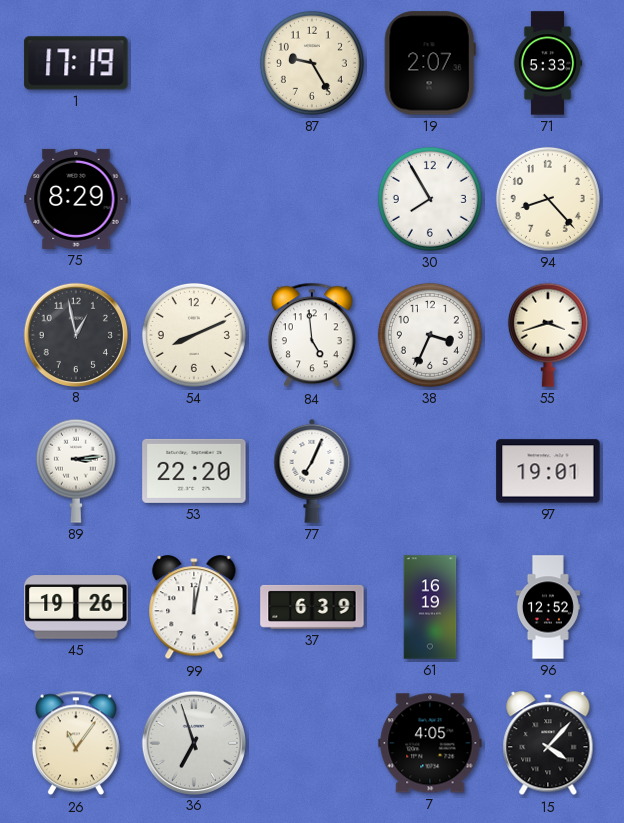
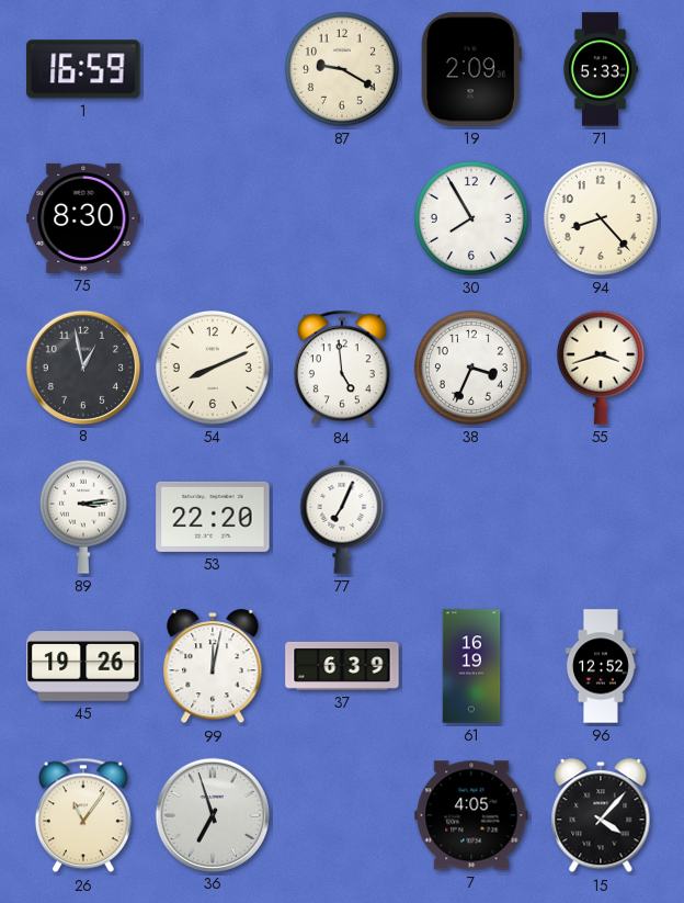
1: 17:19 -> 16:59 (83, 69)
87: 9:25 -> 9:20 (342, 69)
19: 2:07 -> 2:09 (471, 69)
75: 8:29 -> 8:30 (83, 218)
97: 19:01 -> none (548, 471)
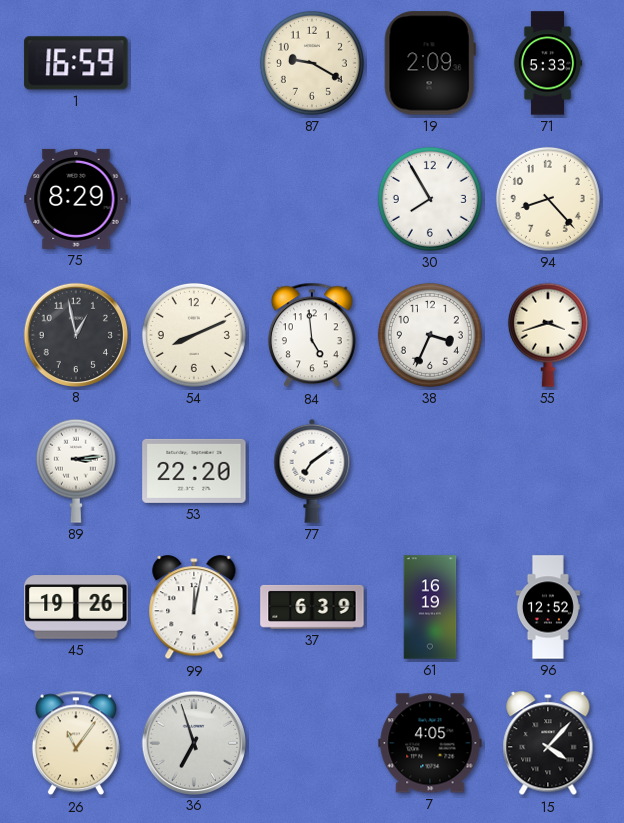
75: 8:30 -> 8:29 (76, 199)
77: 7:04 -> 7:09 (312, 471)
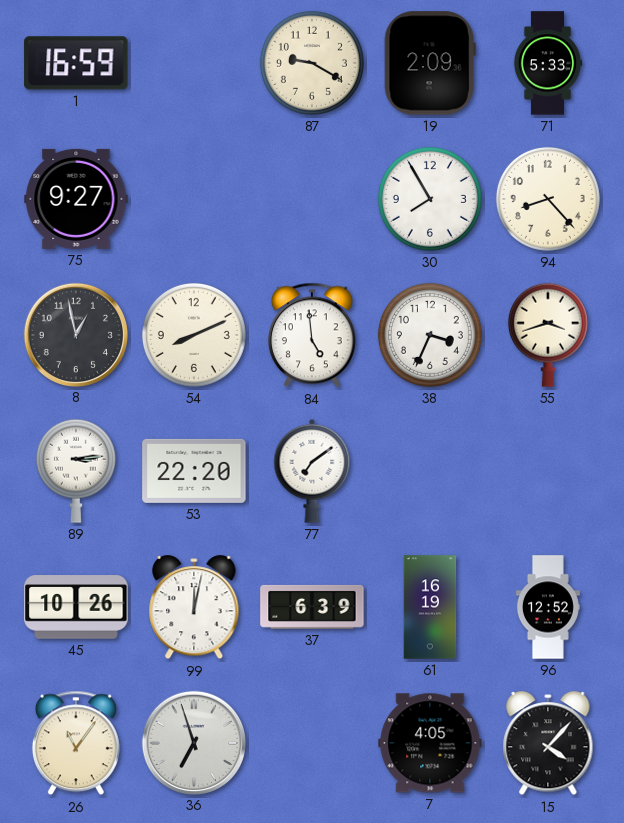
75: 8:29 -> 9:27 (76, 199)
45: 19:26 -> 10:26 (76, 607)
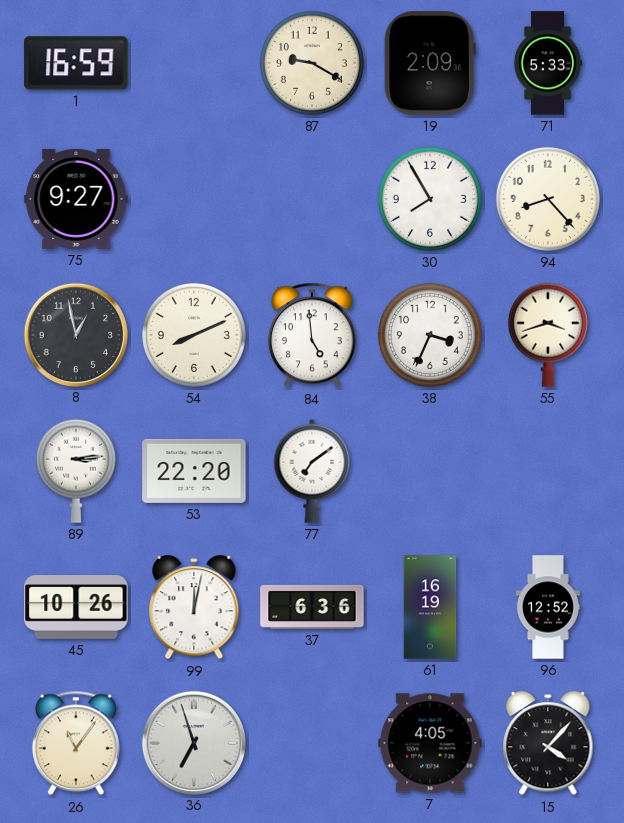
37: 6:39 -> 6:36 (312, 607)
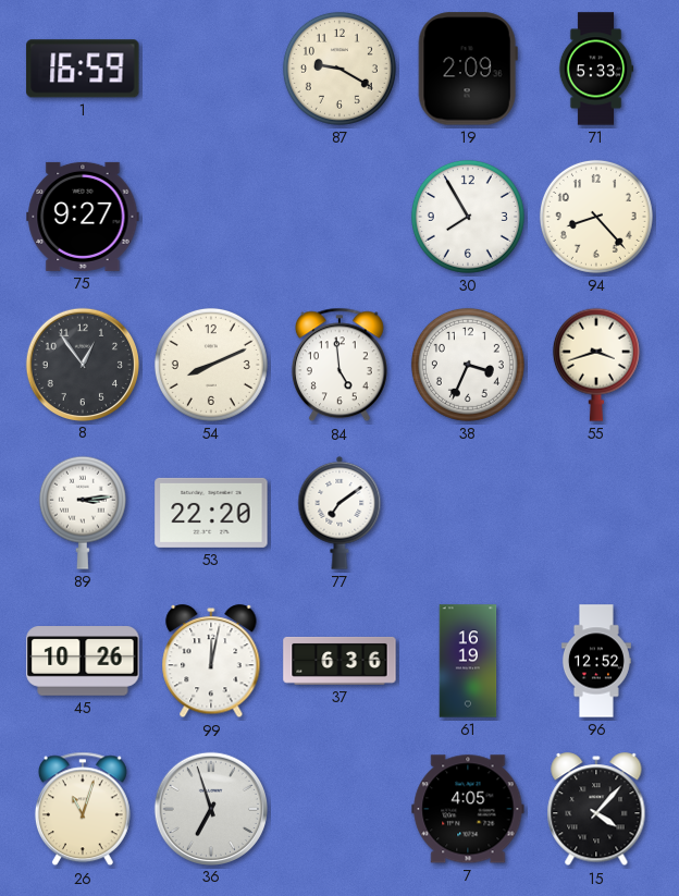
8: 12:58 -> 12:54 (82, 364)
26: 11:06 -> 11:03 (83, 809)
